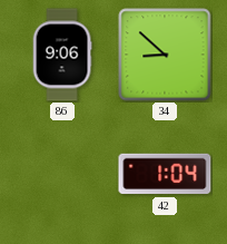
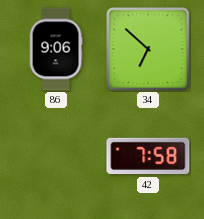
34: 8:52 -> 6:52 (148, 49)
42: 1:04 -> 7:58 (148, 156)
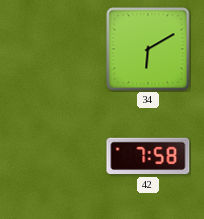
86: 9:06 -> none (56, 49)
34: 6:52 -> 6:10 (148, 49)
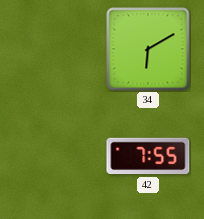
42: 7:58 -> 7:55 (148, 156)
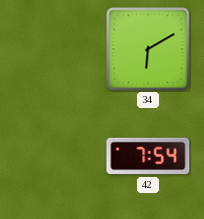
42: 7:55 -> 7:54 (148, 156)
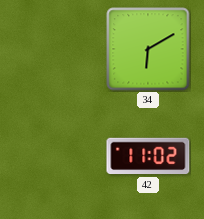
42: 7:54 -> 11:02 (148, 156)
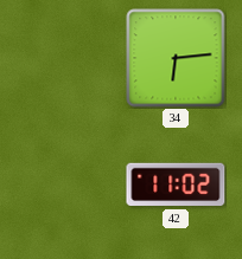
34: 6:10 -> 6:14 (176, 58)
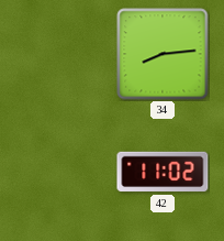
34: 6:14 -> 8:14 (163, 54)
